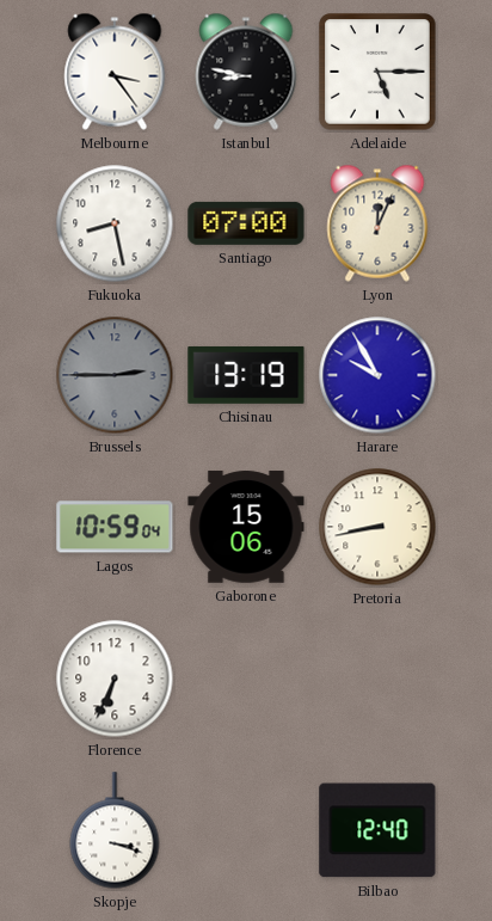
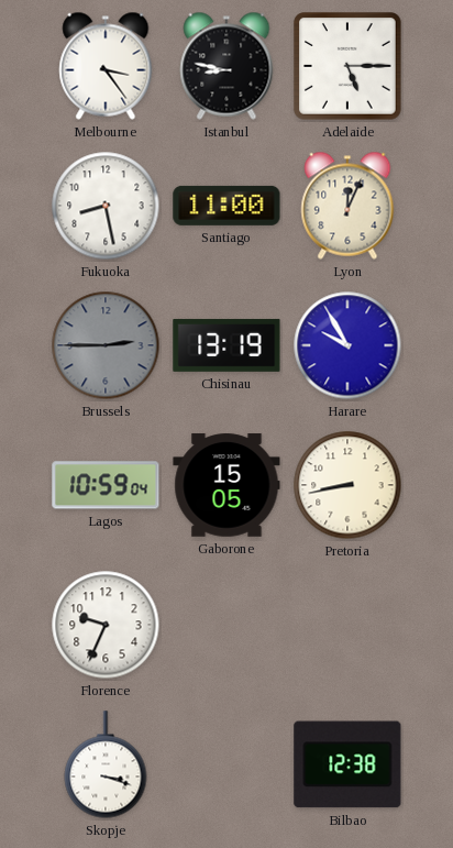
Santiago: 07:00 -> 11:00 (226, 206)
Gaborone: 15:06 -> 15:05 (226, 485)
Florence: 6:34 -> 9:34 (106, 625)
Bilbao: 12:40 -> 12:38 (347, 764)
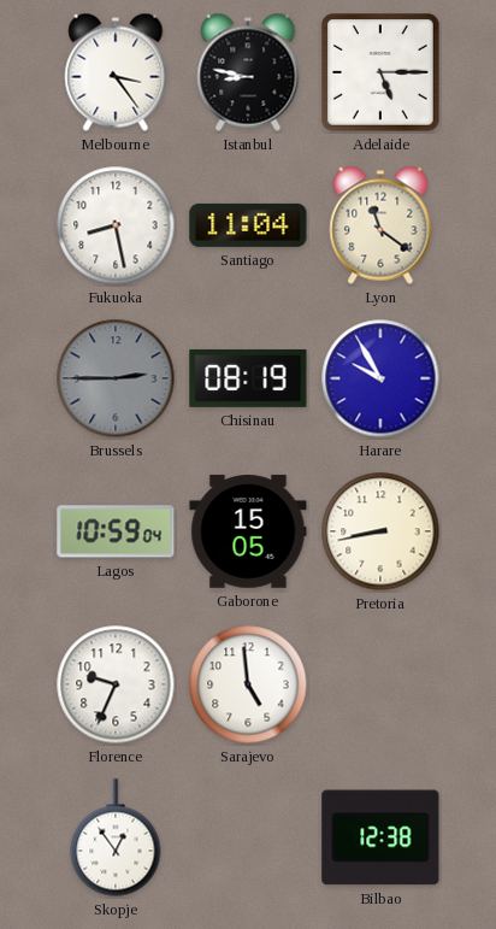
Santiago: 11:00 -> 11:04 (248, 225)
Lyon: 12:04 -> 11:21 (380, 225)
Chisinau: 13:19 -> 08:19 (248, 378)
Sarajevo: none -> 4:59 (248, 684)
Skopje: 3:18 -> 12:54 (116, 837)
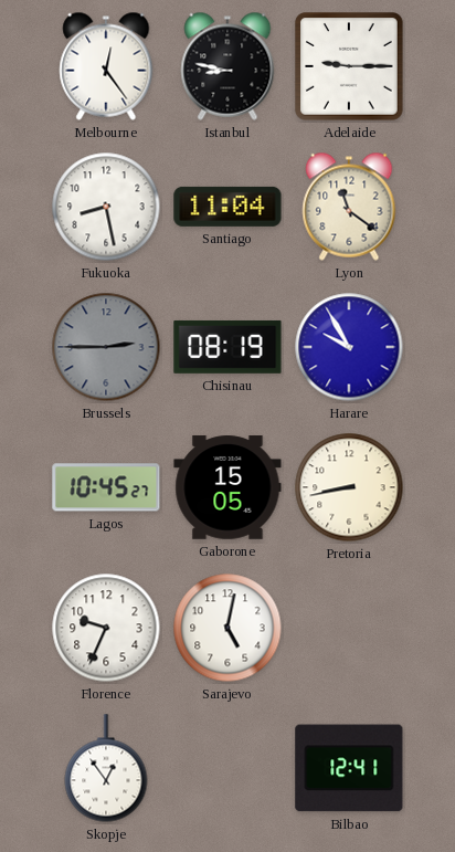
Melbourne: 3:24 -> 12:24 (106, 66)
Adelaide: 5:15 -> 9:15 (350, 67)
Lagos: 10:59 -> 10:45 (106, 487)
Sarajevo: 4:59 -> 5:02 (227, 628)
Bilbao: 12:38 -> 12:41 (349, 768)
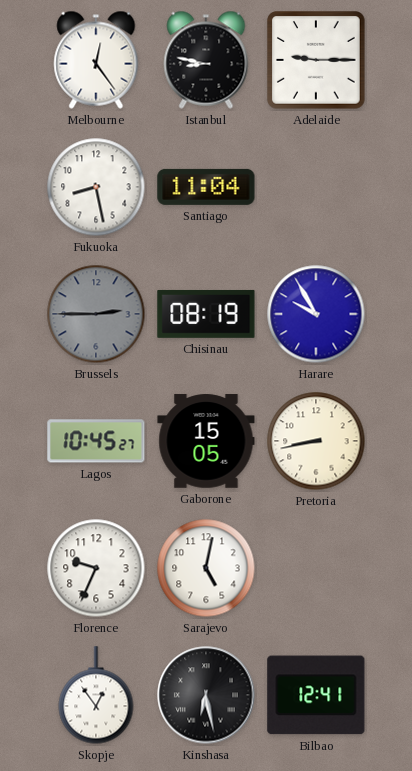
Lyon: 11:21 -> none (349, 207)
Kinshasa: none -> 6:28 (206, 695)
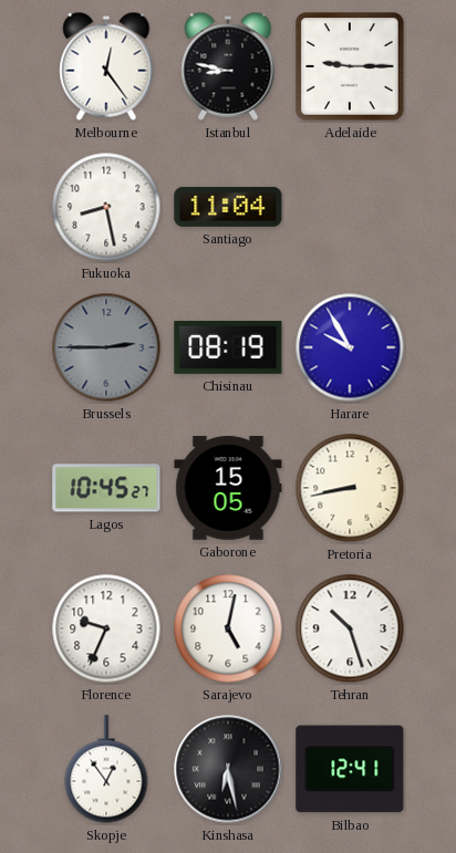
Tehran: none -> 10:27 (350, 628)
